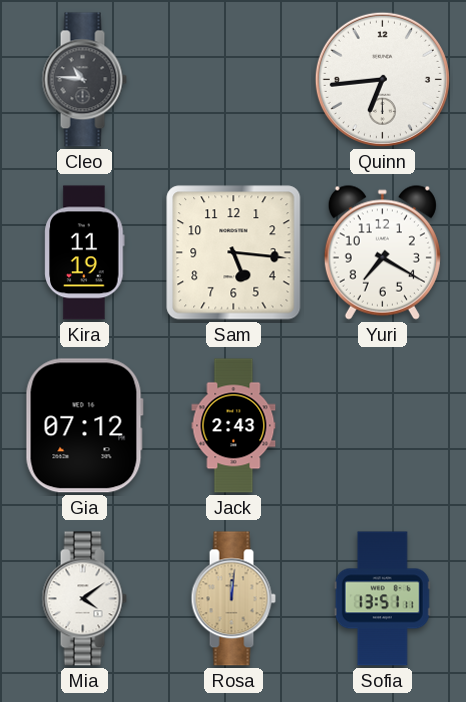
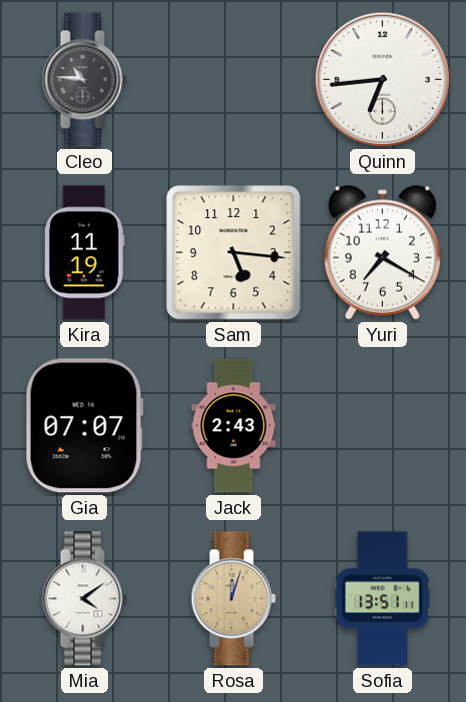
Gia: 07:12 -> 07:07 (84, 426)
Rosa: 12:01 -> 12:03 (233, 599)
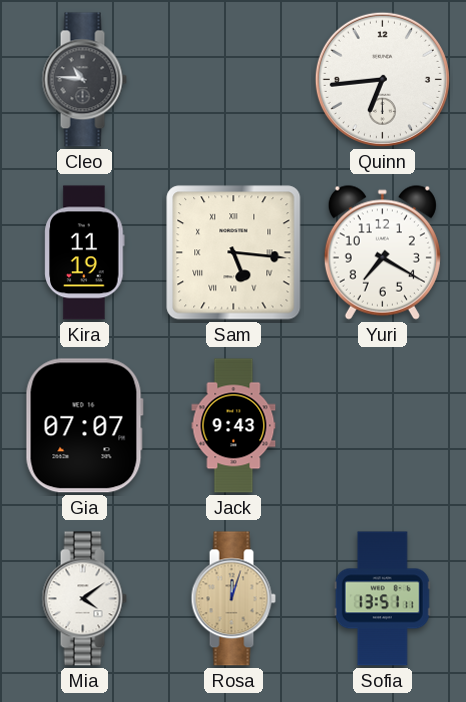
Sam numerals: Arabic -> Roman (234, 253)
Jack: 2:43 -> 9:43 (234, 426)
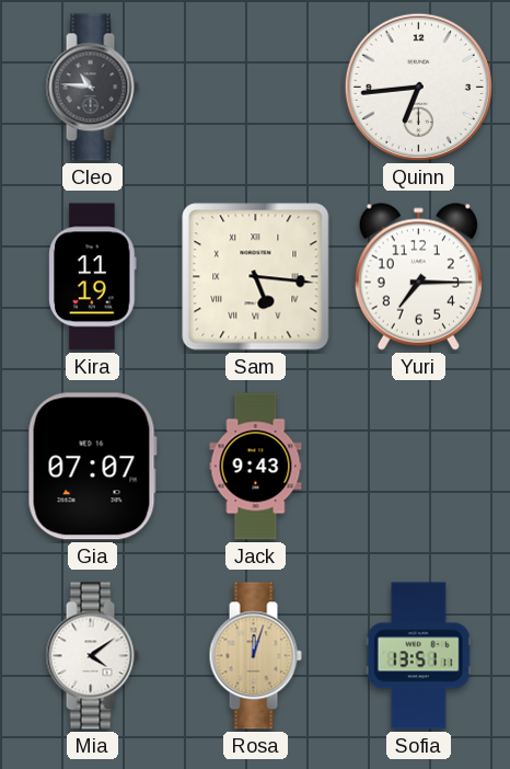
Yuri: 7:20 -> 7:15 (418, 276)
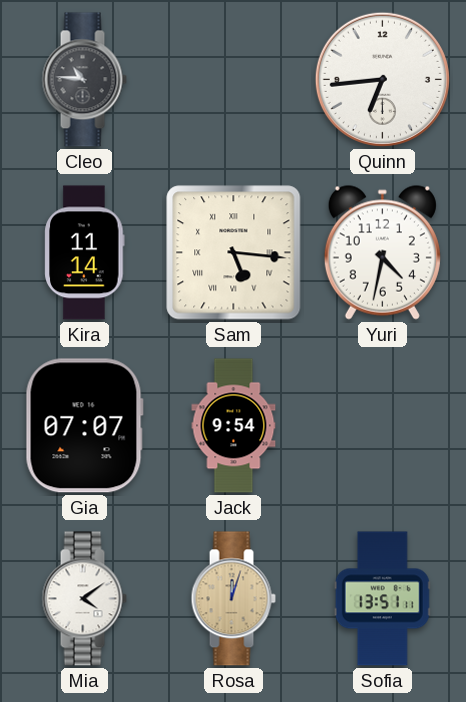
Kira: 11:19 -> 11:14 (85, 253)
Yuri: 7:15 -> 4:32 (382, 252)
Jack: 9:43 -> 9:54 (234, 426)
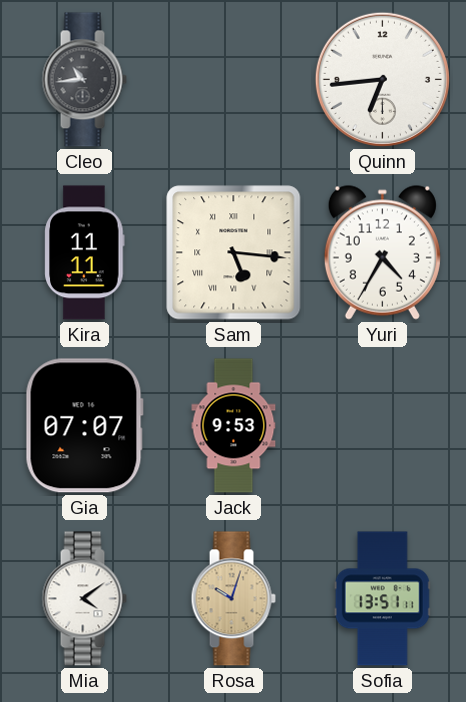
Cleo: 10:46 -> 10:44 (84, 80)
Kira: 11:14 -> 11:11 (85, 253)
Yuri: 4:32 -> 4:35 (382, 252)
Jack: 9:54 -> 9:53 (234, 426)
Rosa: 12:03 -> 10:03 (233, 599)
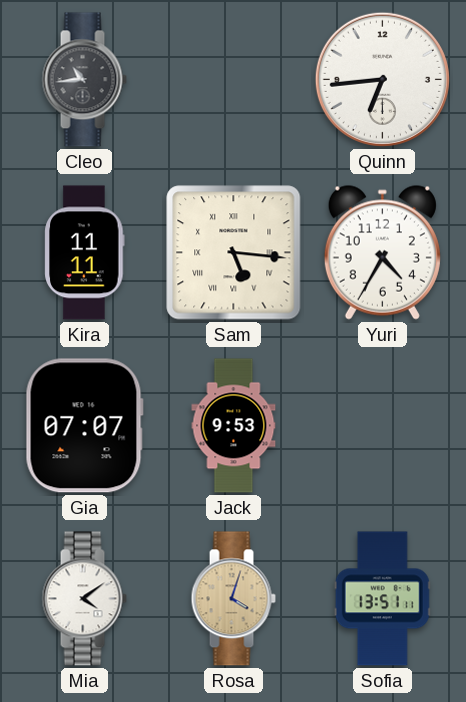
Rosa: 10:03 -> 4:03 (233, 599)
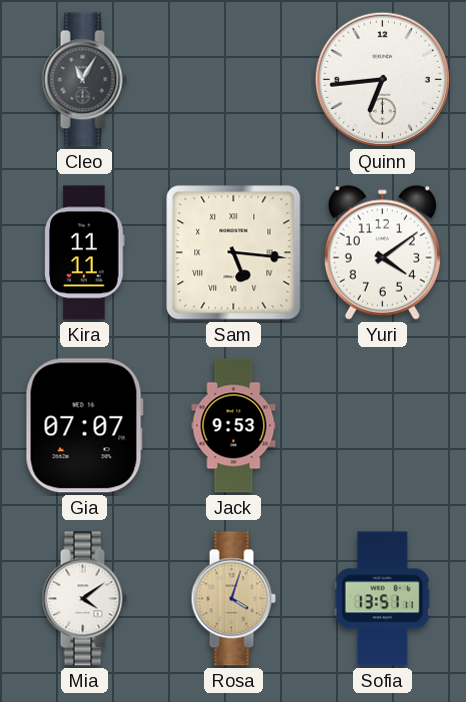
Cleo: 10:44 -> 11:05 (84, 80)
Yuri: 4:35 -> 4:09 (382, 252)
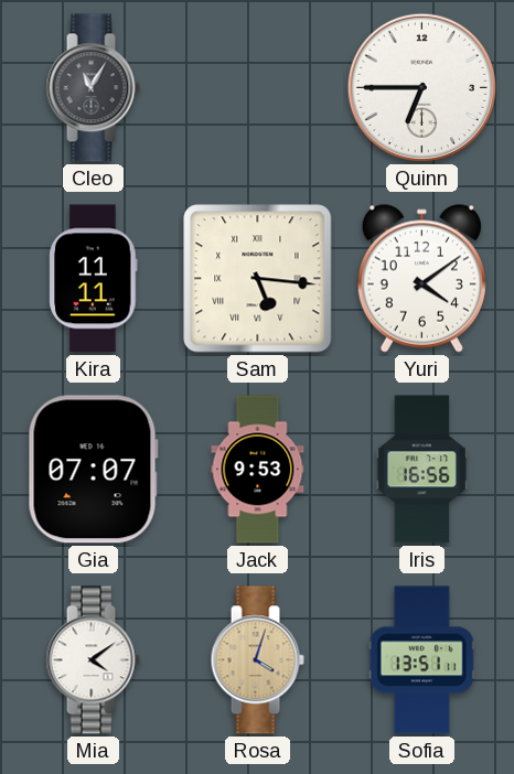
Quinn: 6:44 -> 6:45 (421, 87)
Iris: none -> 16:56 (421, 470)
